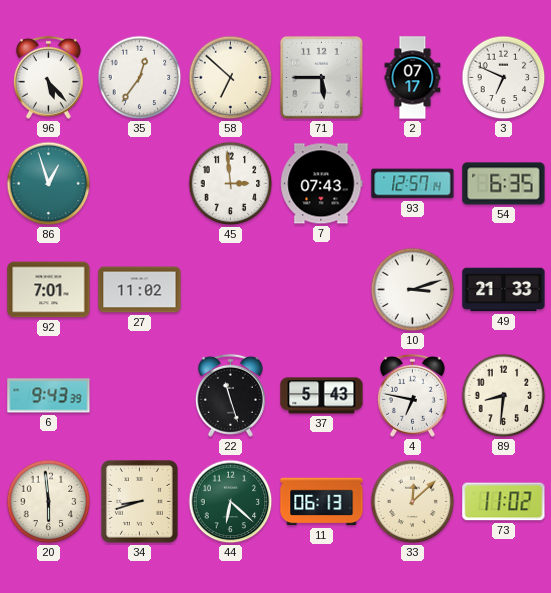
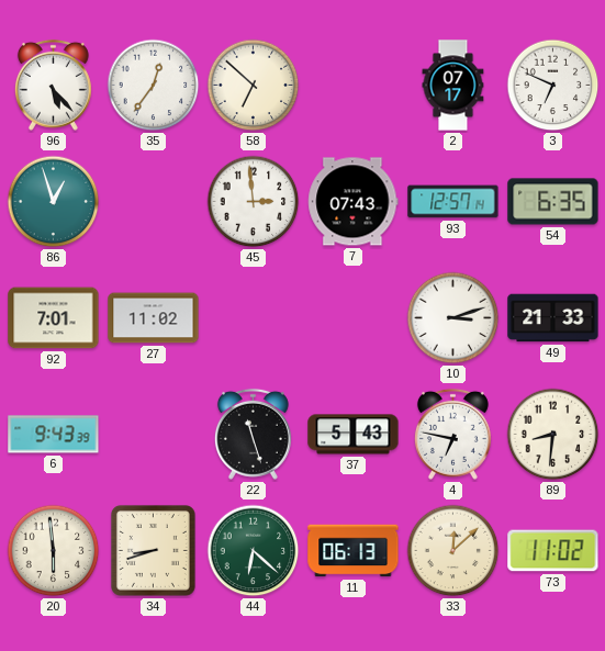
71: 5:45 -> none (322, 78)
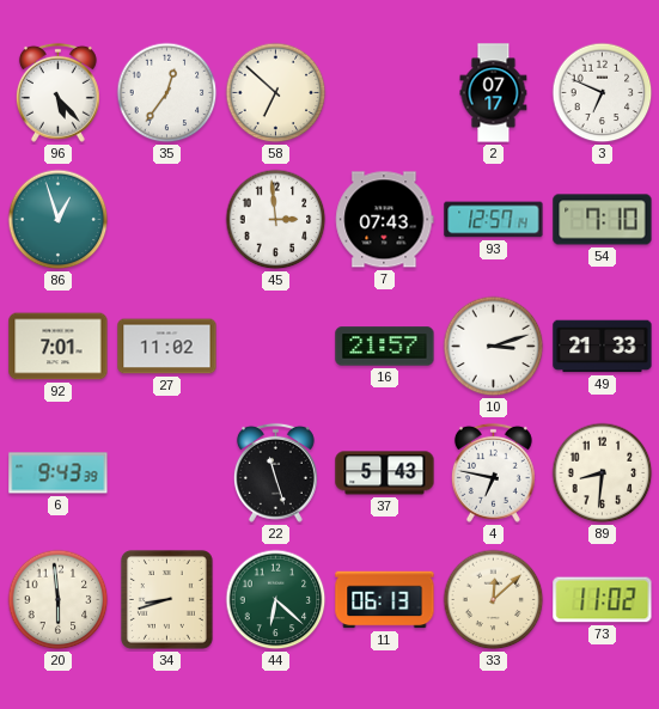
54: 6:35 -> 7:10 (603, 220)
16: none -> 21:57 (385, 347)
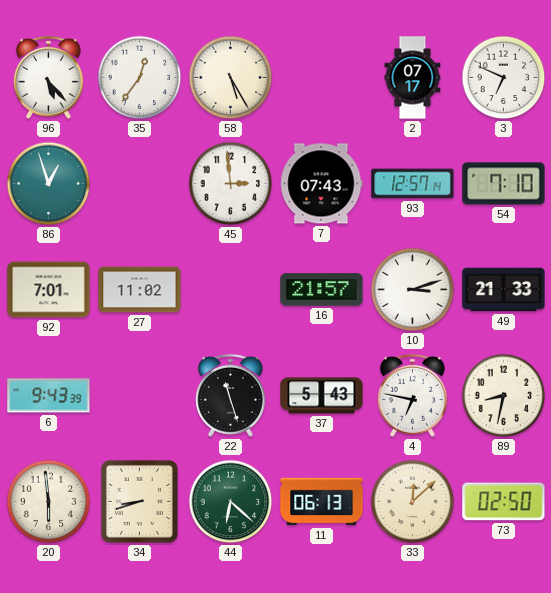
58: 6:52 -> 5:25 (231, 78)
89: 8:31 -> 8:32 (504, 396)
73: 11:02 -> 02:50 (504, 502)
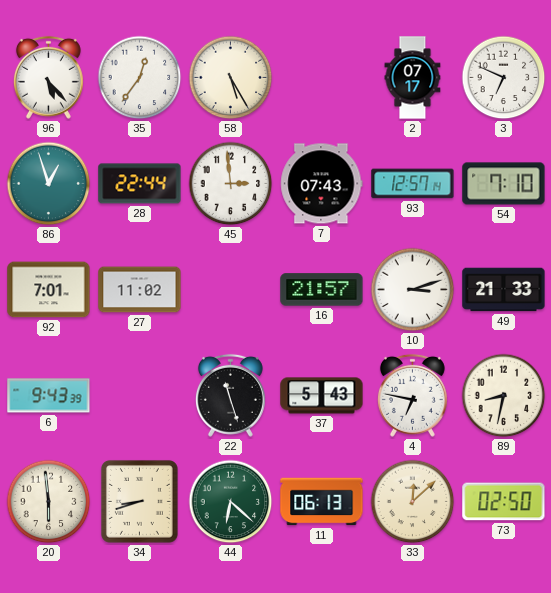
28: none -> 22:44 (140, 184)
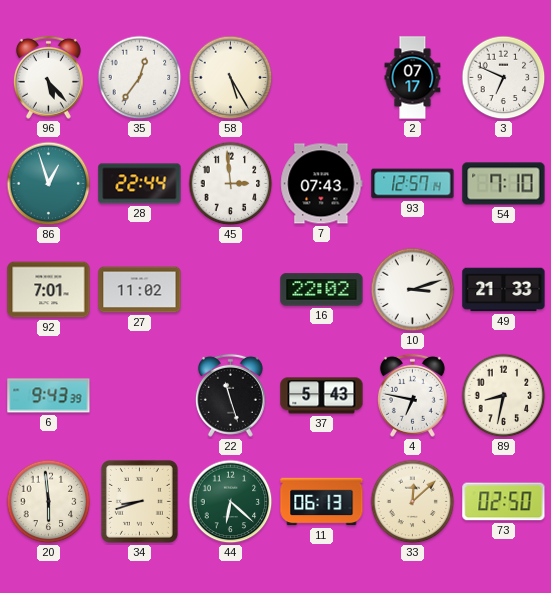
16: 21:57 -> 22:02 (322, 290)
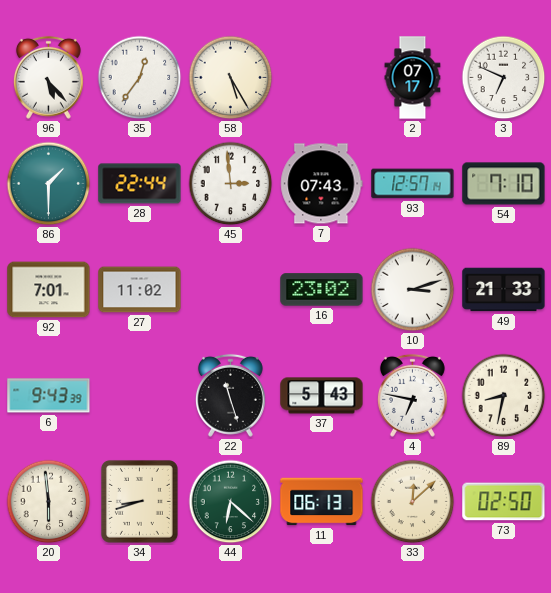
86: 12:57 -> 1:30 (49, 184)
16: 22:02 -> 23:02 (322, 290)
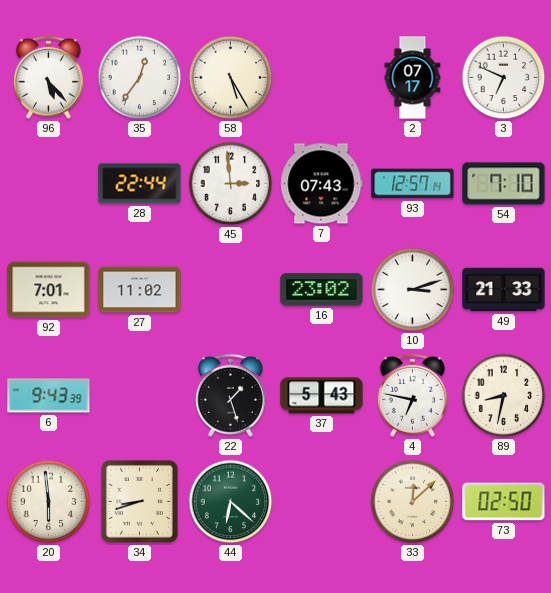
86: 1:30 -> none (49, 184)
22: 11:27 -> 1:27 (230, 395)
11: 06:13 -> none (322, 502)
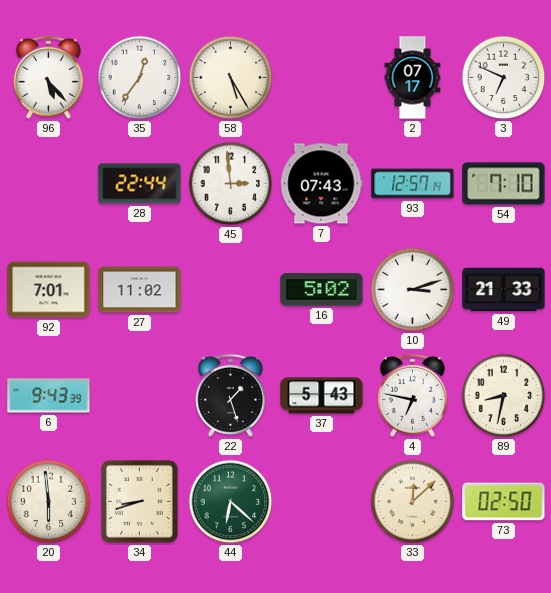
16: 23:02 -> 5:02 (322, 290)
